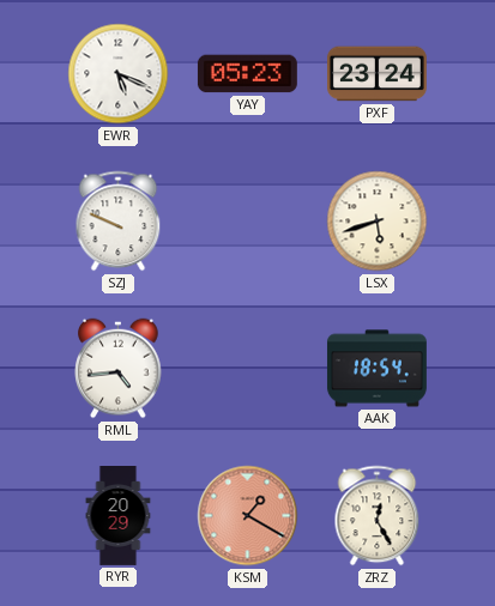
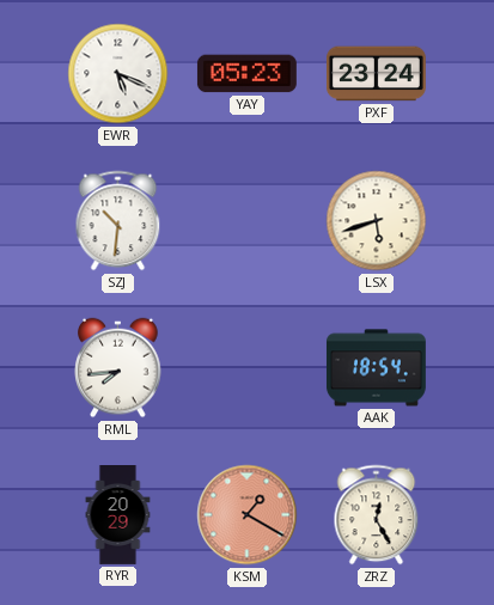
SZJ: 9:49 -> 10:31 (118, 221)
RML: 4:44 -> 7:44 (118, 368)
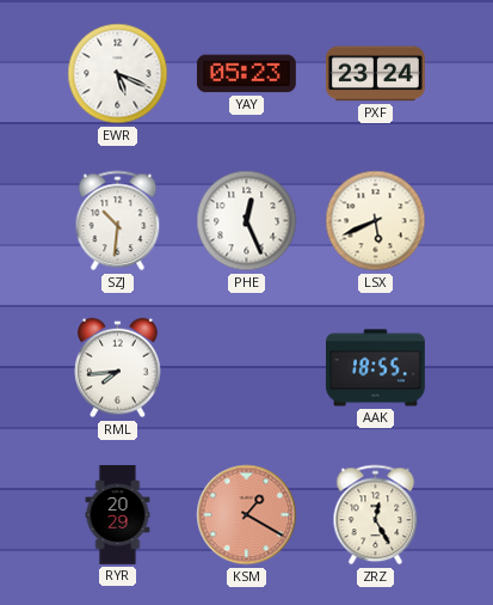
PHE: none -> 12:26 (247, 221)
LSX: 5:42 -> 5:41 (376, 221)
AAK: 18:54 -> 18:55 (375, 368)
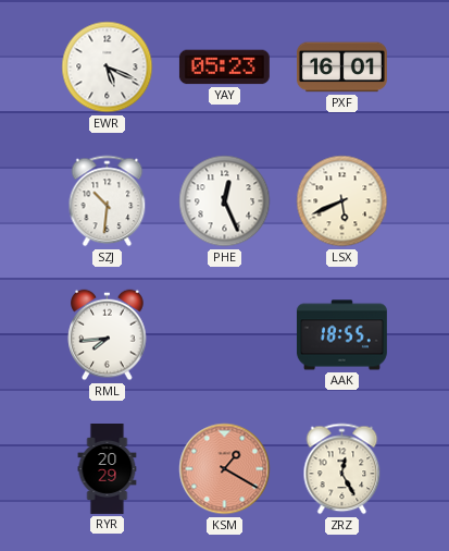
PXF: 23:24 -> 16:01 (341, 68)
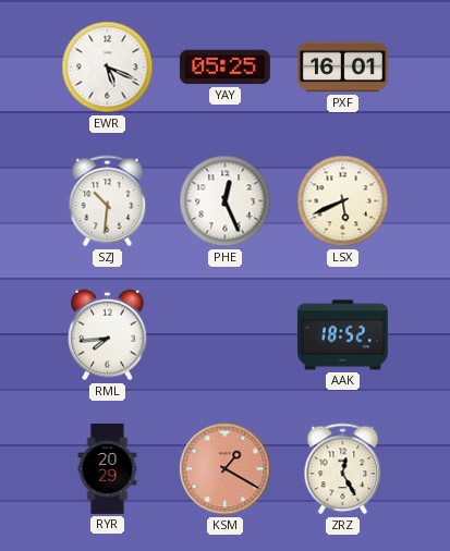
YAY: 05:23 -> 05:25 (224, 68)
AAK: 18:55 -> 18:52 (342, 335)
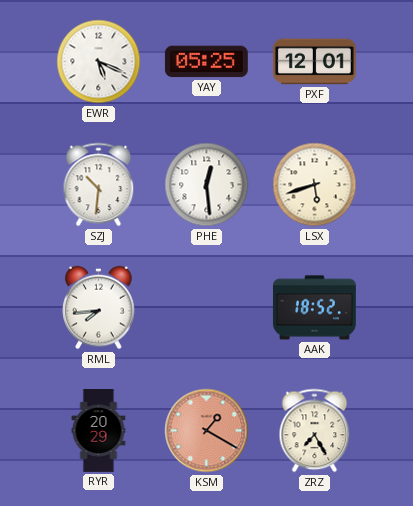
PXF: 16:01 -> 12:01 (314, 62)
PHE: 12:26 -> 12:29 (207, 185)
LSX: 5:41 -> 5:42 (315, 185)
ZRZ: 12:25 -> 7:25 (315, 431)
